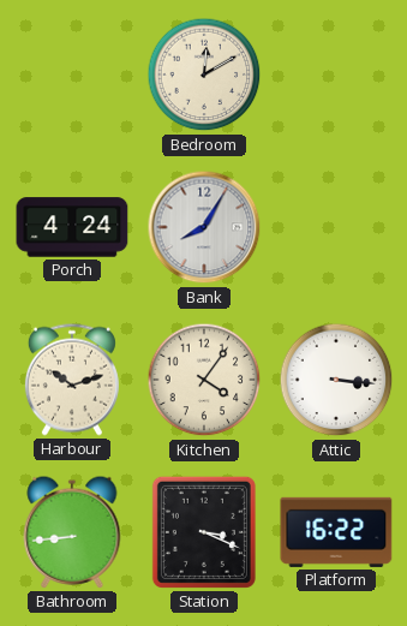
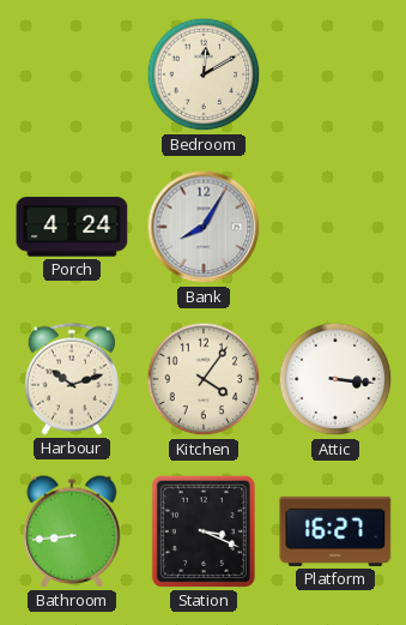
Platform: 16:22 -> 16:27 (335, 531)
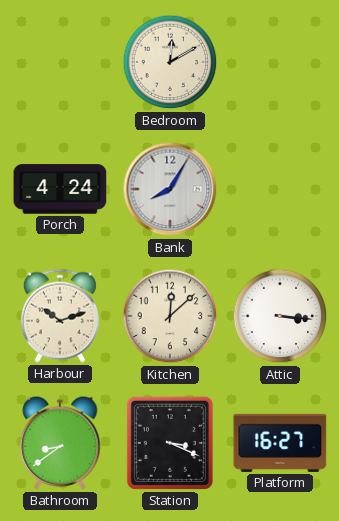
Kitchen: 4:06 -> 12:08 (170, 316)
Bathroom: 8:44 -> 8:39 (60, 443)
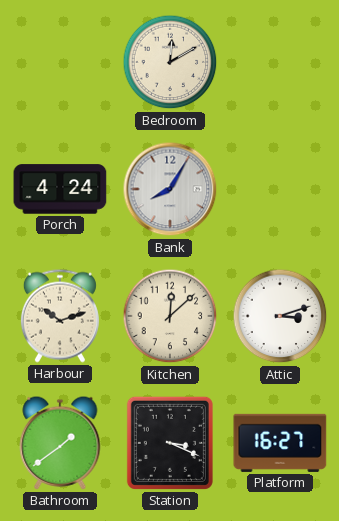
Attic: 3:16 -> 3:12 (280, 316)
Bathroom: 8:39 -> 1:39 (60, 443)
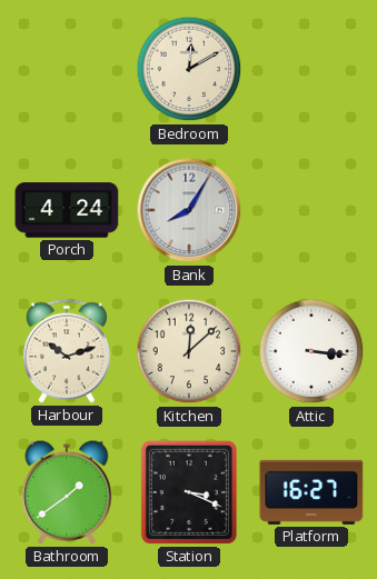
Attic: 3:12 -> 3:16 (311, 351)
